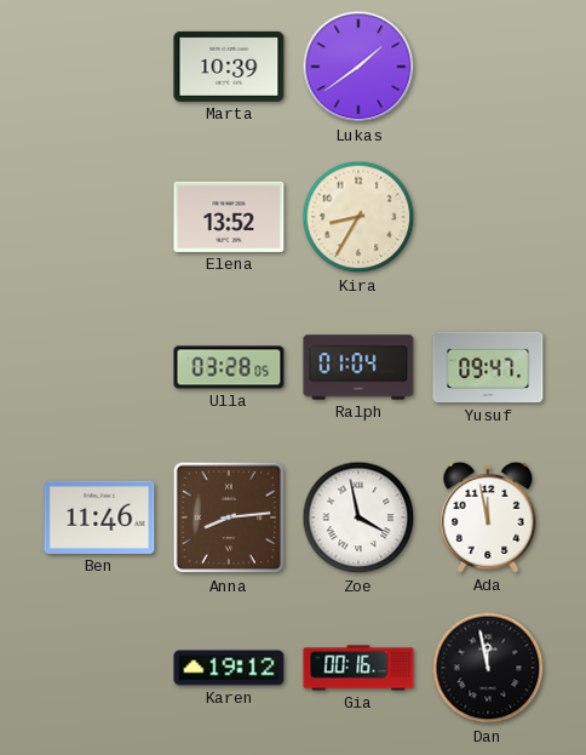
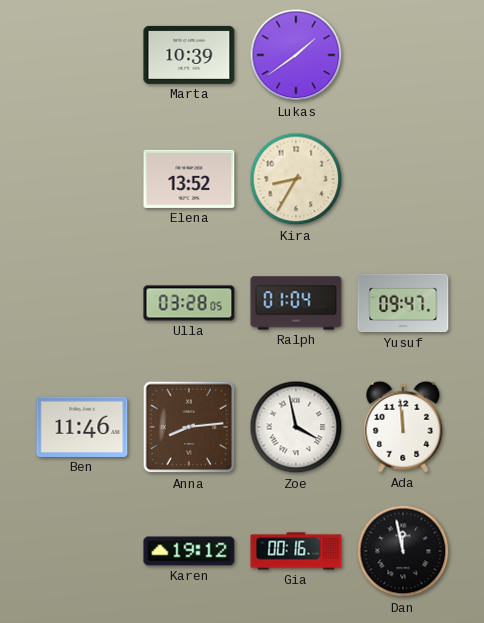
Ada: 11:58 -> 11:59 (403, 427)
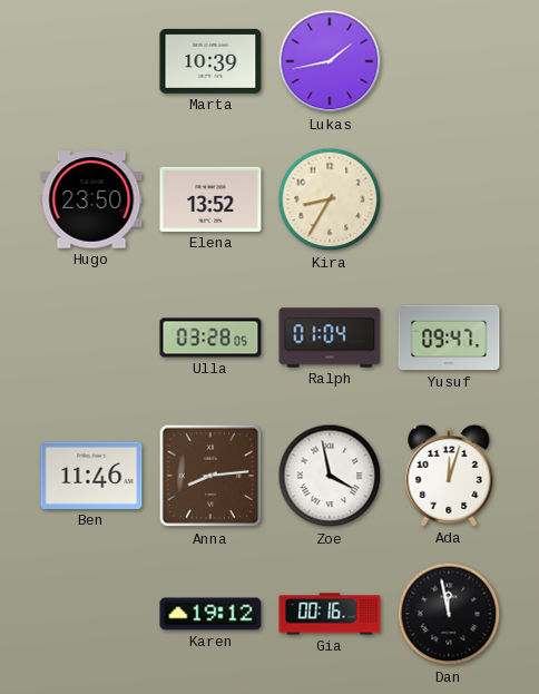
Lukas: 1:39 -> 1:43 (330, 61)
Hugo: none -> 23:50 (91, 199)
Ada: 11:59 -> 12:03 (449, 476)
